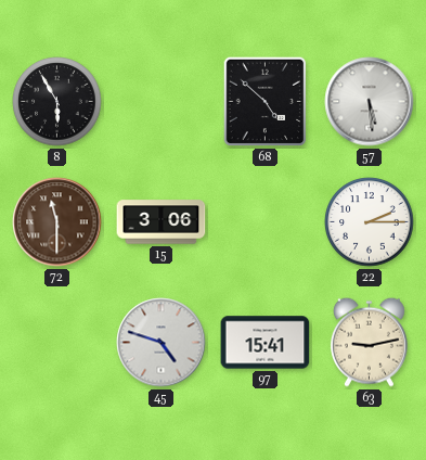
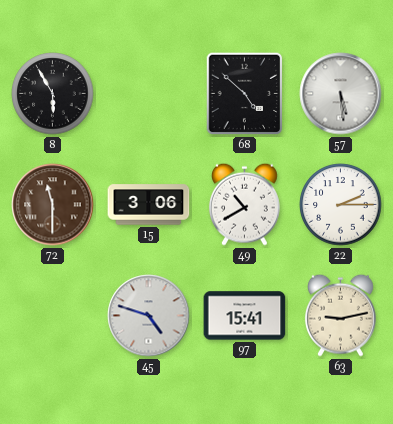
49: none -> 10:40 (244, 204)
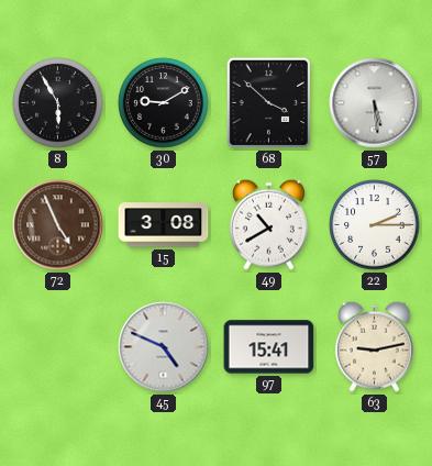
30: none -> 9:10 (164, 103)
68: 4:52 -> 3:52 (269, 103)
72: 11:30 -> 4:56 (58, 225)
15: 3:06 -> 3:08 (164, 225)
45: 4:48 -> 4:49 (164, 347)
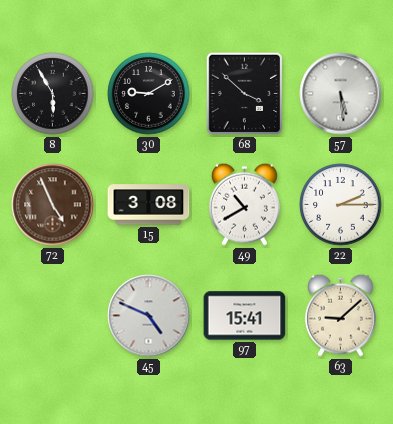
63: 9:13 -> 9:08 (340, 315)
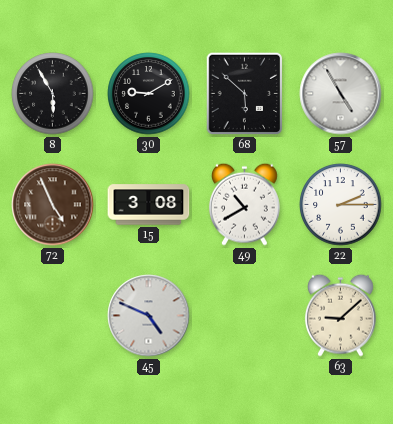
68: 3:52 -> 5:52 (245, 94)
57: 5:29 -> 4:55 (341, 94)
97: 15:41 -> none (245, 316)
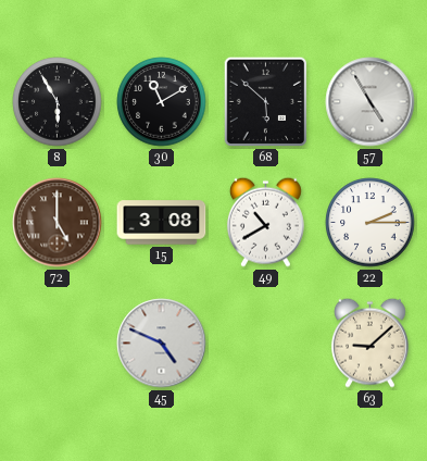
30: 9:10 -> 11:10 (162, 102)
72: 4:56 -> 5:00 (58, 223)
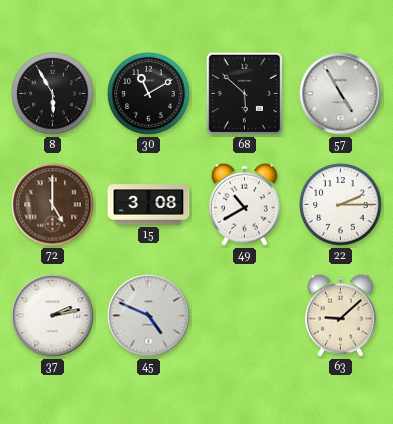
37: none -> 2:13 (53, 316)
